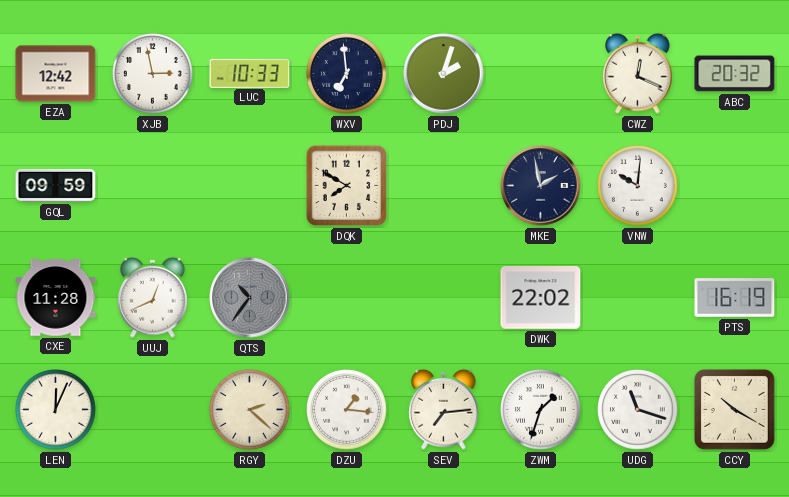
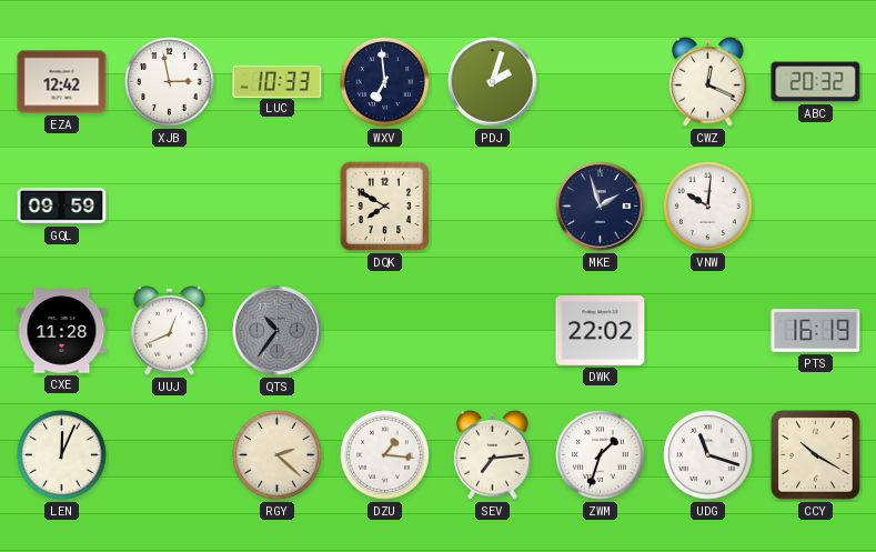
MKE: 1:58 -> 1:57 (601, 207)
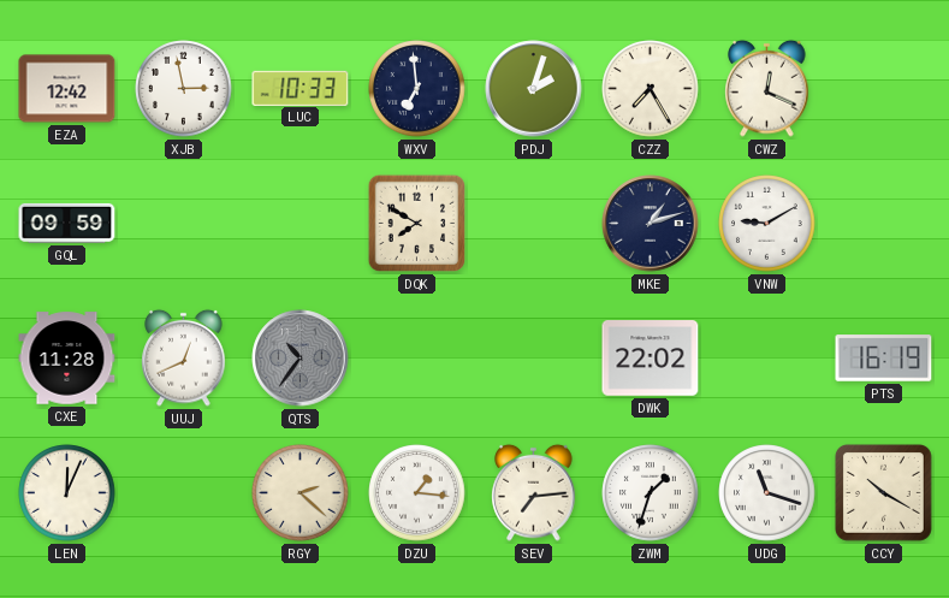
CZZ: none -> 7:25 (651, 89)
ABC: 20:32 -> none (816, 82)
MKE: 1:57 -> 1:12 (651, 224)
VNW: 10:01 -> 9:10 (767, 224)
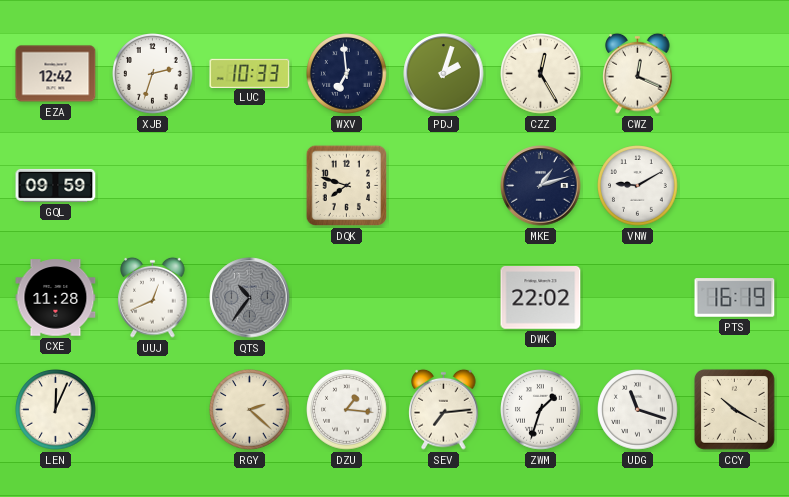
XJB: 2:58 -> 2:33 (153, 74)
CZZ: 7:25 -> 12:25 (541, 74)
DQK: 7:50 -> 7:48 (347, 186)
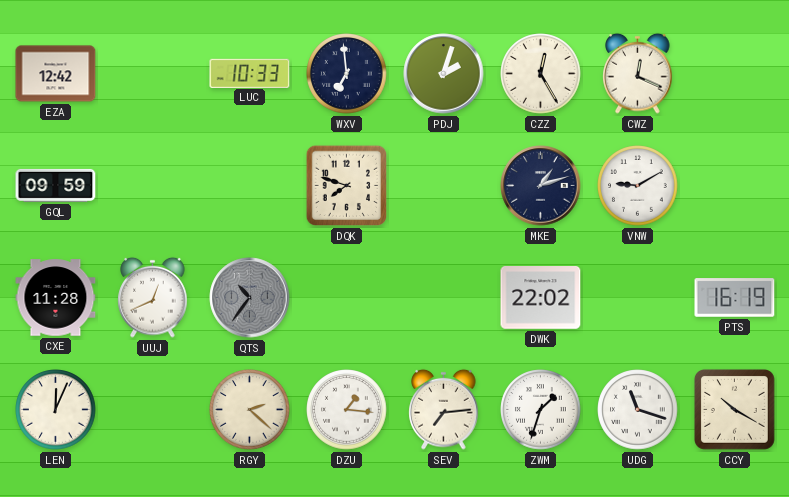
XJB: 2:33 -> none (153, 74)
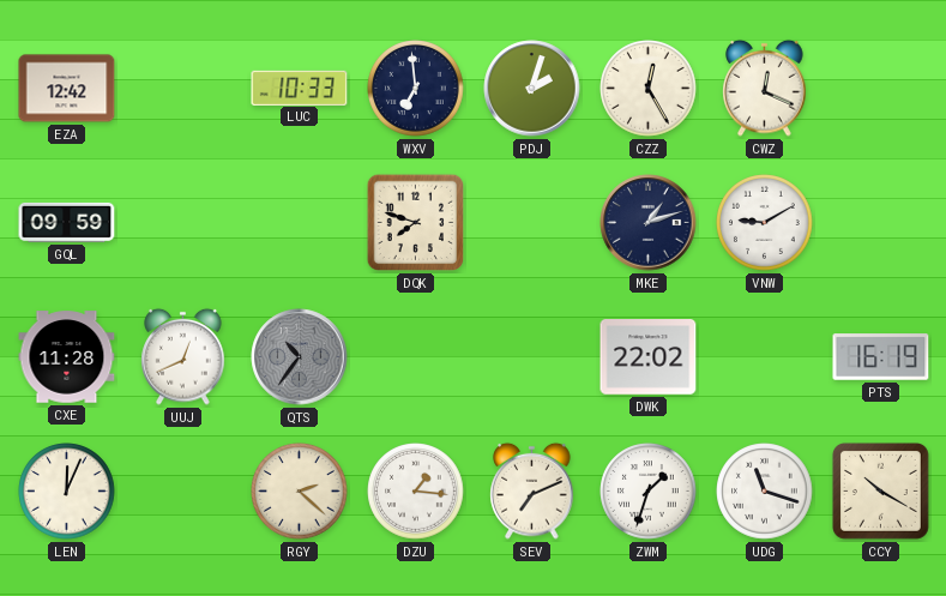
SEV: 7:14 -> 7:11 (532, 490)
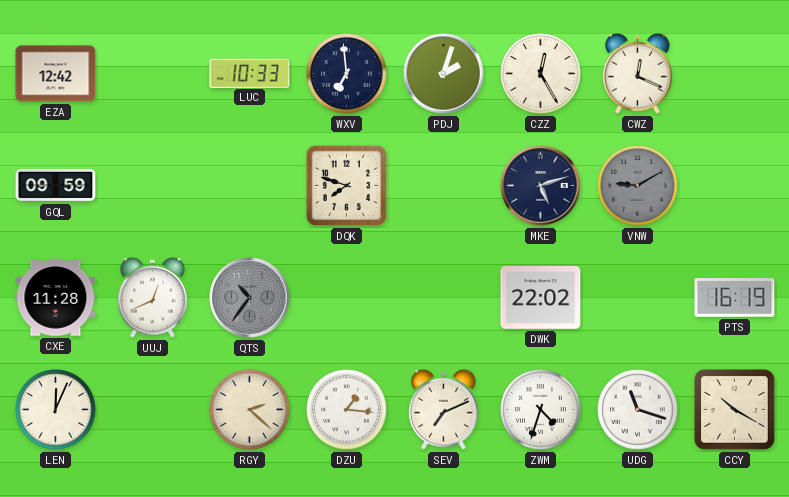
MKE: 1:12 -> 5:12 (541, 186)
VNW dial: white -> grey (638, 186)
ZWM: 1:33 -> 4:33 (541, 410)
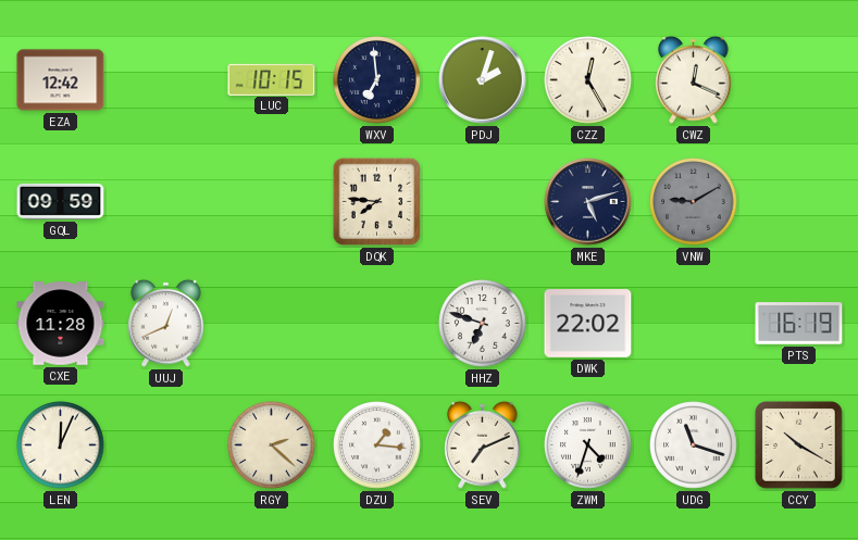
LUC: 10:33 -> 10:15 (272, 79)
DQK: 7:48 -> 7:46 (377, 202)
QTS: 10:36 -> none (250, 298)
HHZ: none -> 6:48 (483, 324)
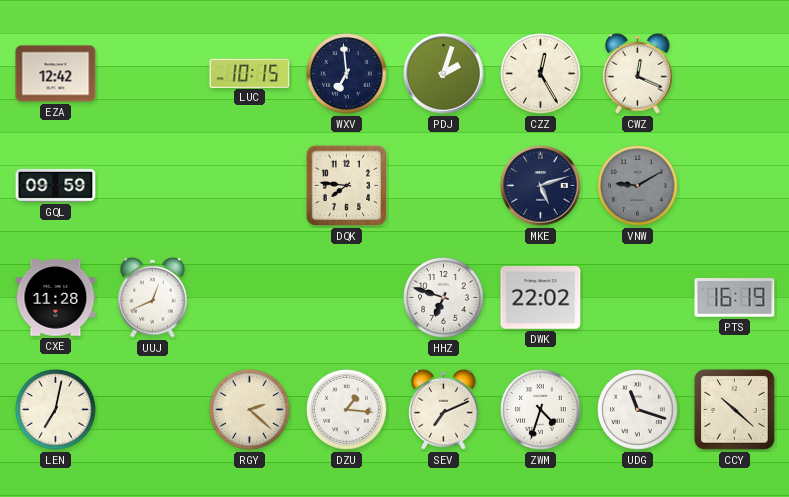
LEN: 12:04 -> 7:02 (56, 410)
CCY: 10:20 -> 10:22 (735, 410)
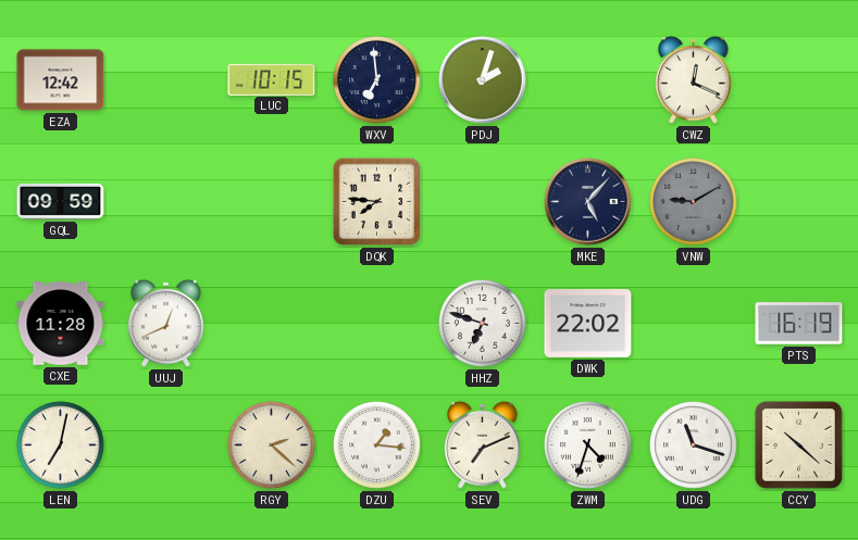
CZZ: 12:25 -> none (541, 74)
MKE: 5:12 -> 5:07 (588, 202)
